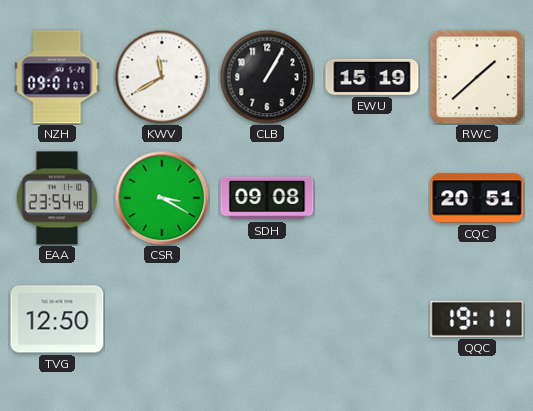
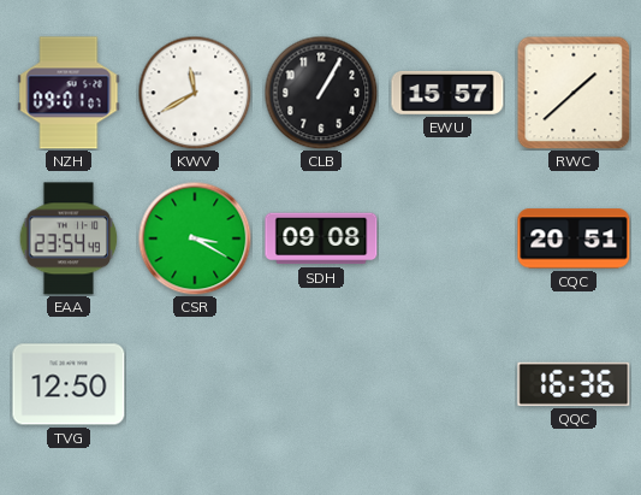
EWU: 15:19 -> 15:57 (447, 93)
QQC: 19:11 -> 16:36 (574, 384)
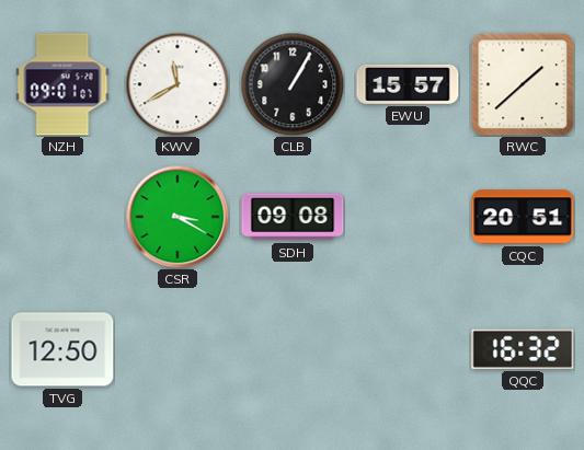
EAA: 23:54 -> none (69, 238)
QQC: 16:36 -> 16:32 (523, 349)
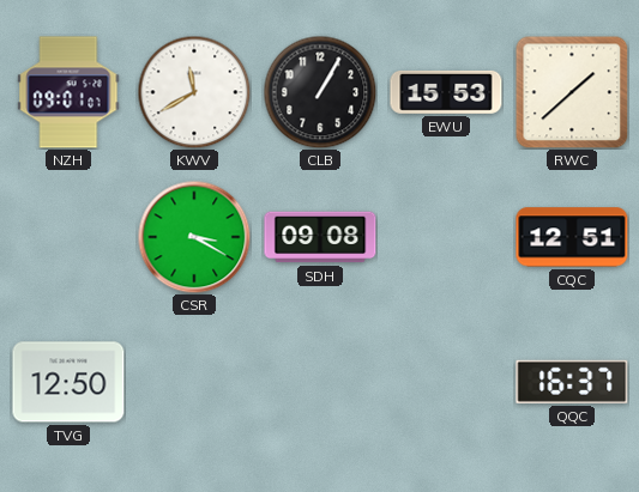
EWU: 15:57 -> 15:53 (446, 92)
CQC: 20:51 -> 12:51 (572, 237)
QQC: 16:32 -> 16:37 (572, 382)
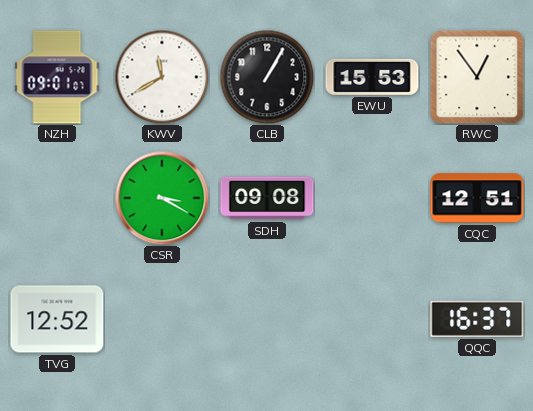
RWC: 1:38 -> 12:54 (477, 77)
TVG: 12:50 -> 12:52 (57, 319)
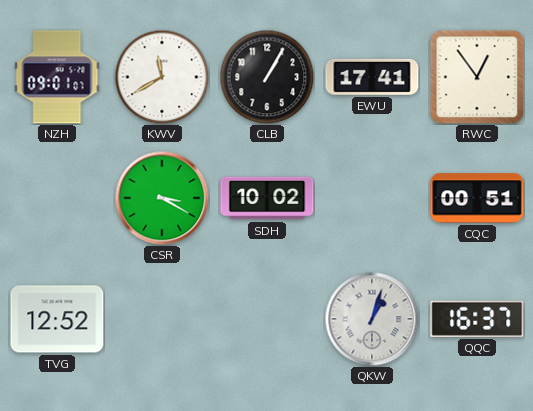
EWU: 15:53 -> 17:41 (372, 77)
SDH: 09:08 -> 10:02 (267, 198)
CQC: 12:51 -> 00:51 (477, 198)
QKW: none -> 1:03 (372, 319)
